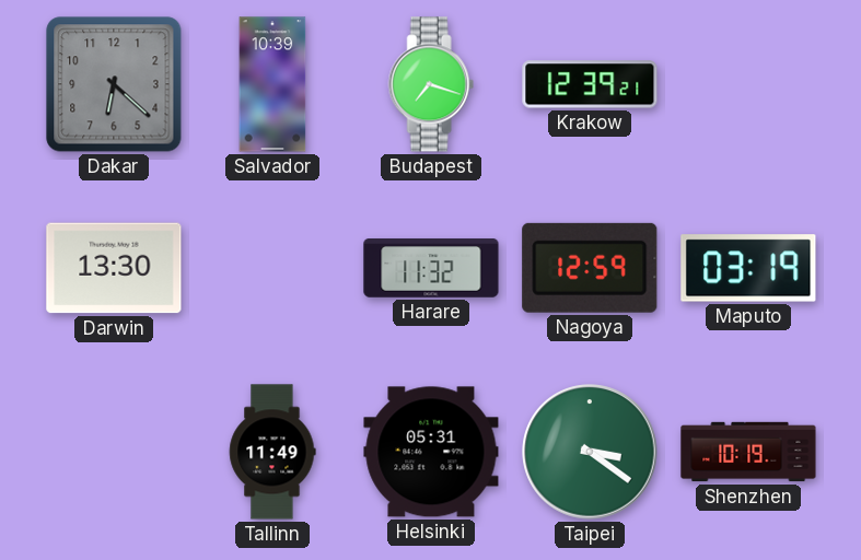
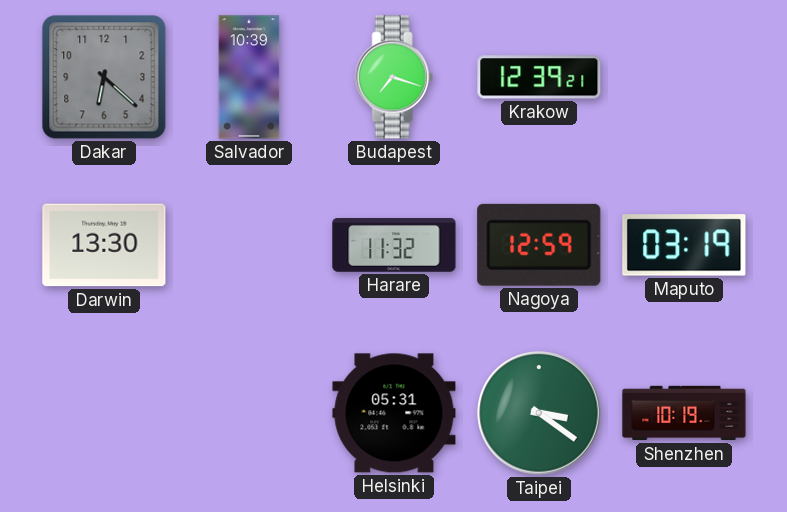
Tallinn: 11:49 -> none (272, 452)
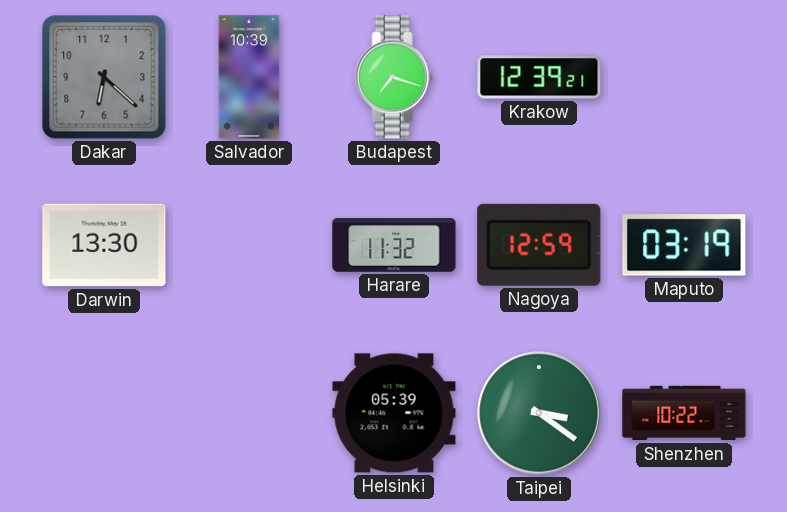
Helsinki: 05:31 -> 05:39 (394, 413)
Shenzhen: 10:19 -> 10:22 (684, 413)
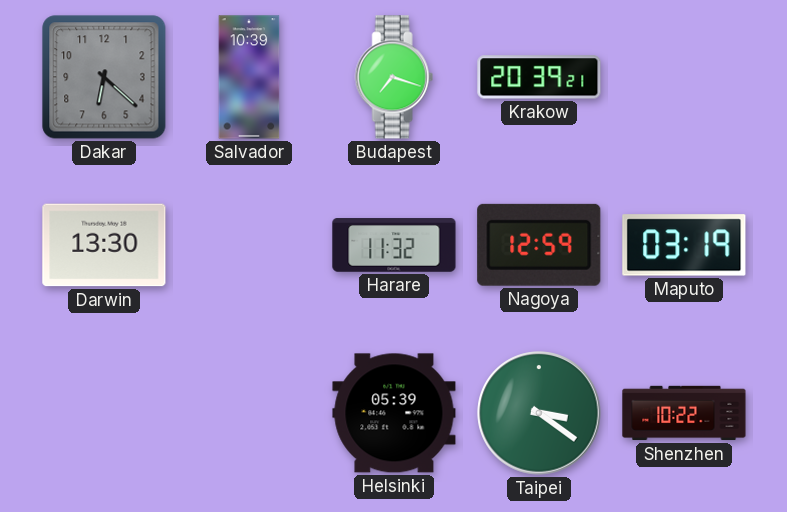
Krakow: 12:39 -> 20:39 (539, 77)
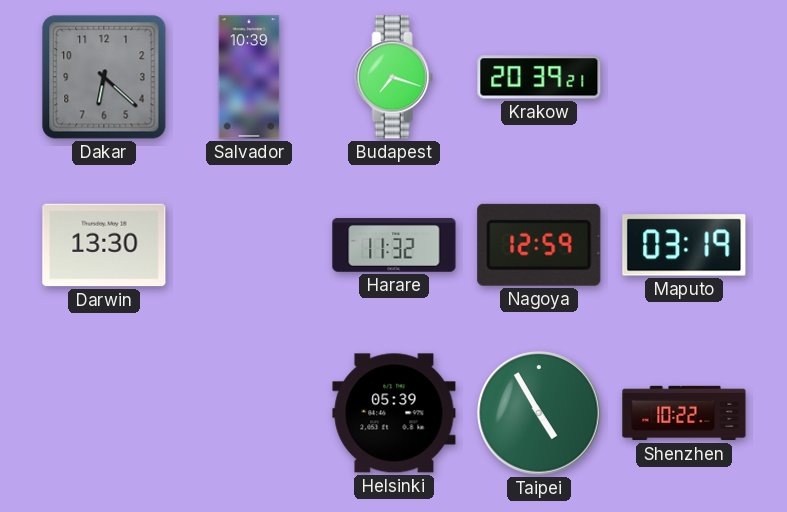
Taipei: 3:21 -> 4:55 (539, 413)
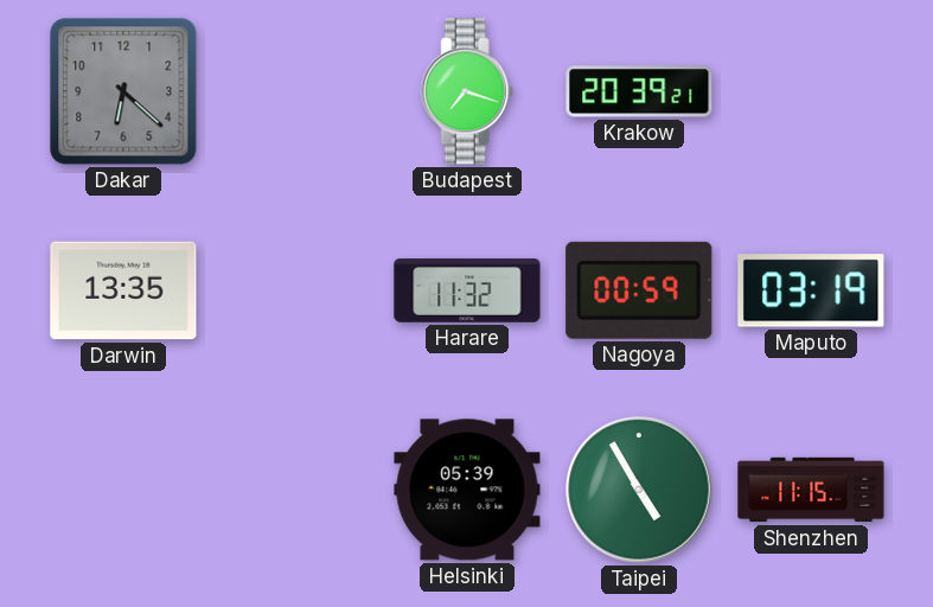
Salvador: 10:39 -> none (249, 77)
Darwin: 13:30 -> 13:35 (123, 290)
Nagoya: 12:59 -> 00:59 (639, 290)
Shenzhen: 10:22 -> 11:15 (811, 490)
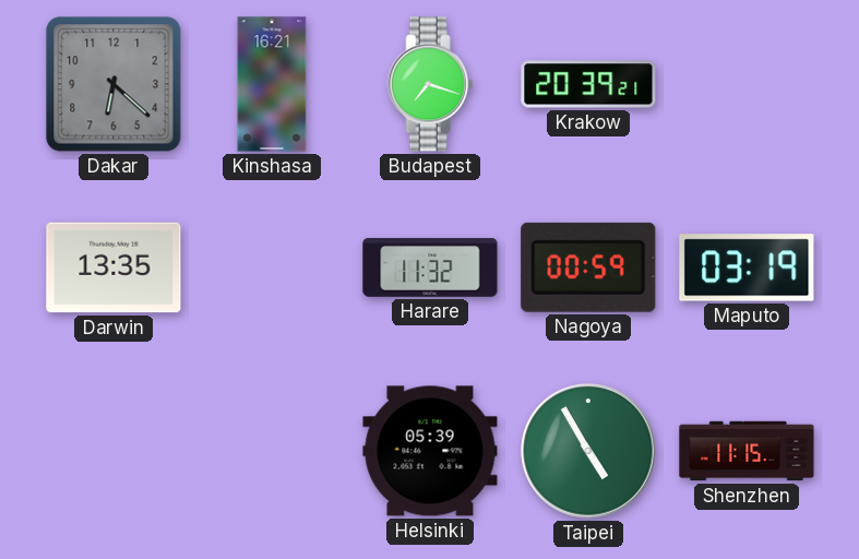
Kinshasa: none -> 16:21 (272, 84)
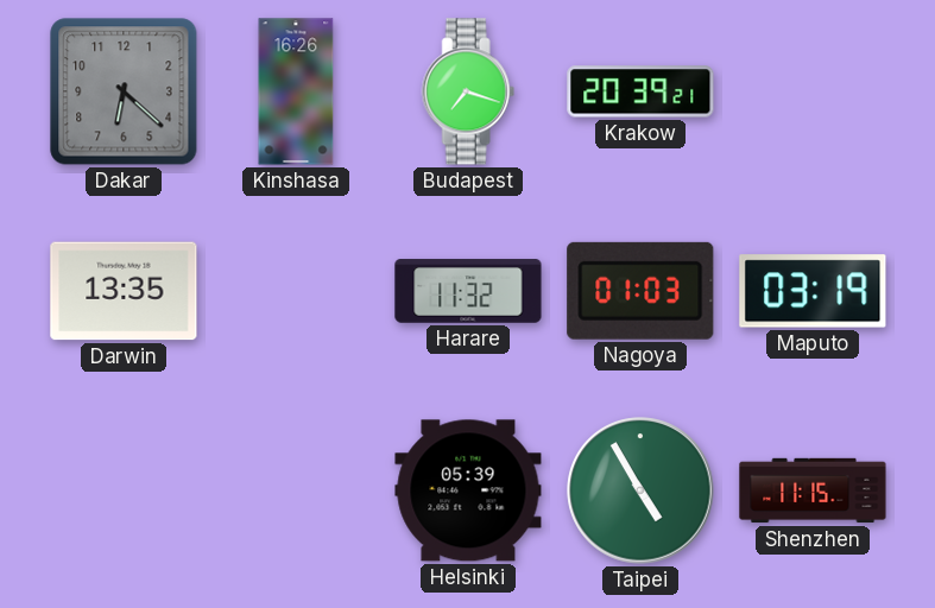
Kinshasa: 16:21 -> 16:26 (296, 91)
Nagoya: 00:59 -> 01:03 (640, 291)
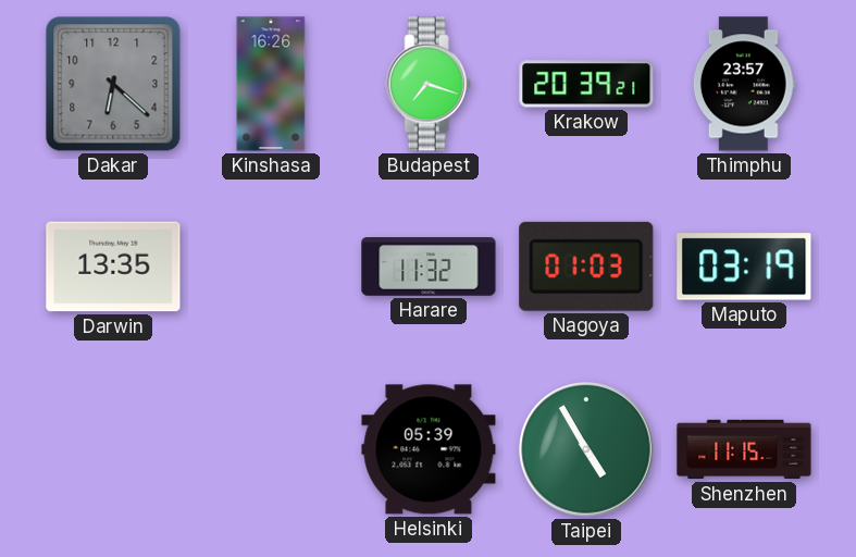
Thimphu: none -> 23:57 (744, 84)
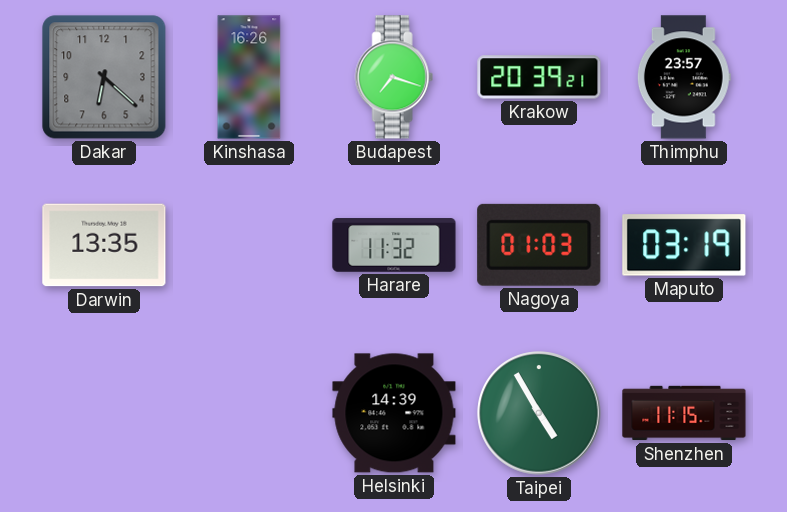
Helsinki: 05:39 -> 14:39 (394, 413)
